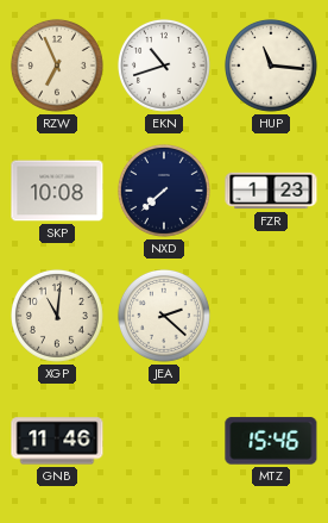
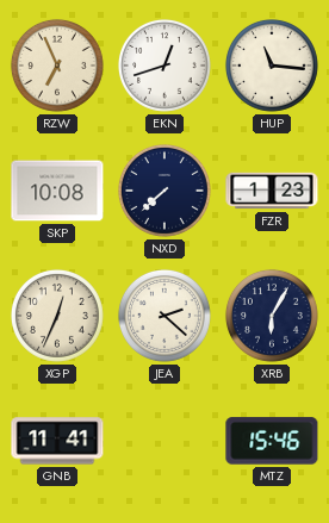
EKN: 10:42 -> 12:42 (164, 66)
XGP: 11:01 -> 12:34 (57, 316)
XRB: none -> 6:05 (272, 316)
GNB: 11:46 -> 11:41 (57, 441)
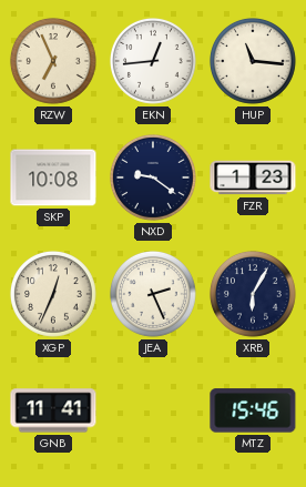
EKN: 12:42 -> 12:44 (153, 61)
NXD: 7:38 -> 9:21 (153, 177)
JEA: 2:22 -> 2:26 (153, 294)
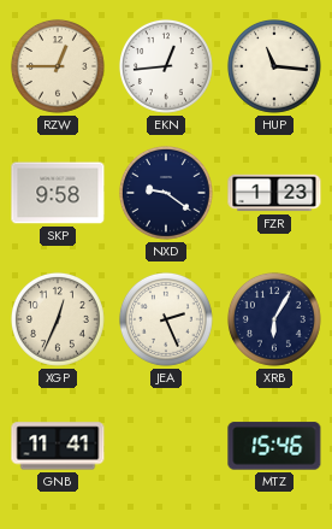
RZW: 6:56 -> 12:45 (58, 66)
SKP: 10:08 -> 9:58 (58, 193)
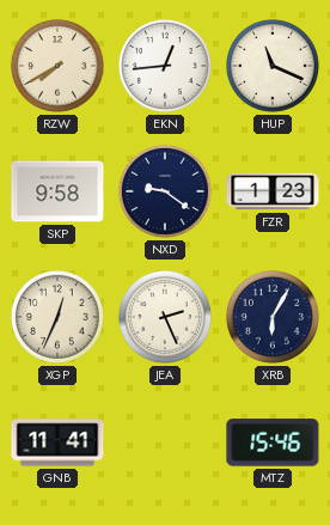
RZW: 12:45 -> 7:40 (57, 66)
HUP: 11:16 -> 11:19 (273, 66)
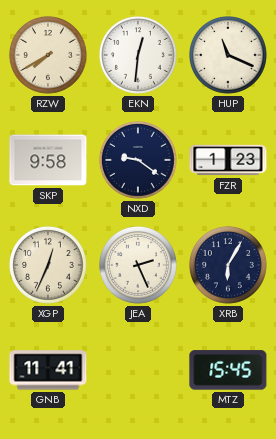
EKN: 12:44 -> 12:31 (138, 55)
MTZ: 15:46 -> 15:45 (228, 370)
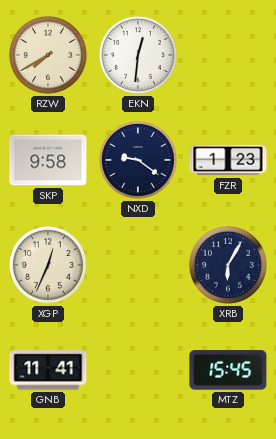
HUP: 11:19 -> none (228, 55)
JEA: 2:26 -> none (138, 265)
